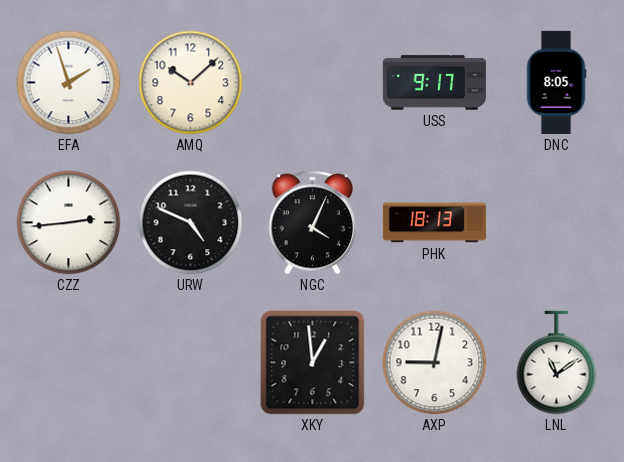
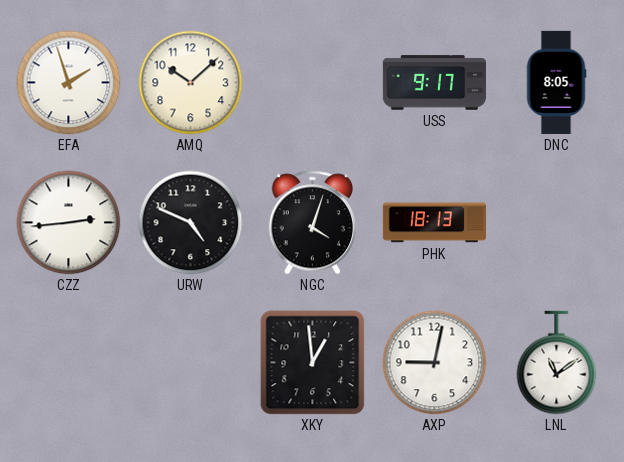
NGC: 4:04 -> 4:03 (312, 223)
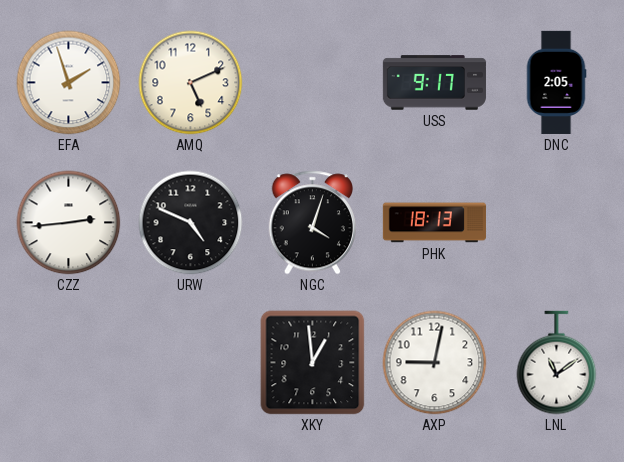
AMQ: 10:08 -> 5:11 (191, 83)
DNC: 8:05 -> 2:05 (556, 82)
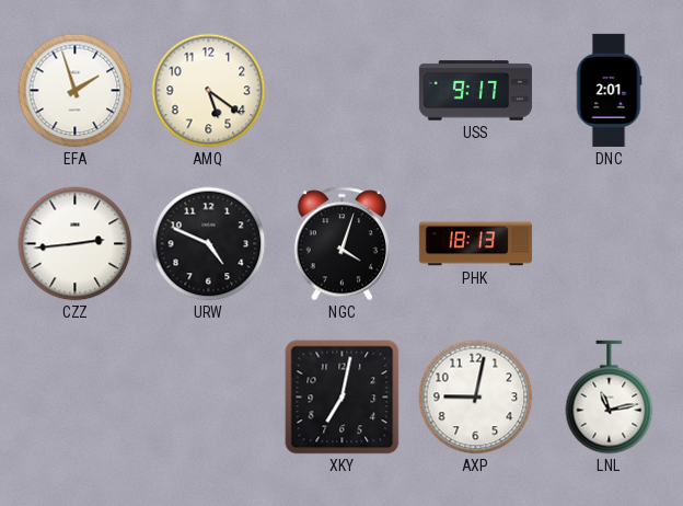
AMQ: 5:11 -> 5:21 (209, 91)
DNC: 2:05 -> 2:01 (609, 90)
XKY: 12:59 -> 7:02 (343, 398)
LNL: 11:09 -> 11:13 (610, 398)
